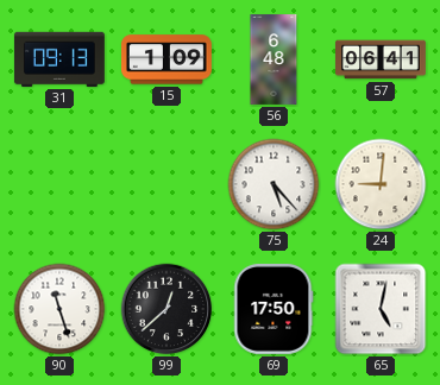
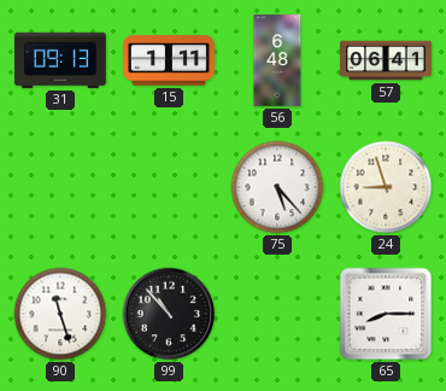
15: 1:09 -> 1:11 (169, 60)
24: 9:01 -> 8:57 (386, 187)
99: 12:38 -> 10:53 (169, 314)
69: 17:50 -> none (274, 309)
65: 5:02 -> 8:15 (386, 314)
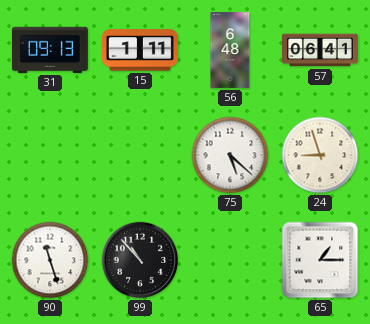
75: 5:23 -> 5:22 (230, 155)
65: 8:15 -> 1:15 (320, 260)
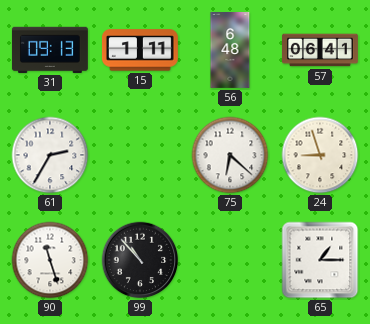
61: none -> 2:35 (50, 155)
75: 5:22 -> 6:22 (230, 155)
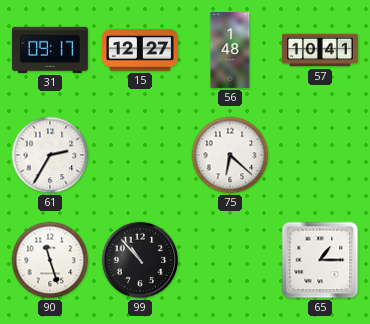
31: 09:13 -> 09:17 (50, 50)
15: 1:11 -> 12:27 (140, 50)
56: 6:48 -> 1:48 (230, 51)
57: 06:41 -> 10:41 (321, 50)
24: 8:57 -> none (320, 155)
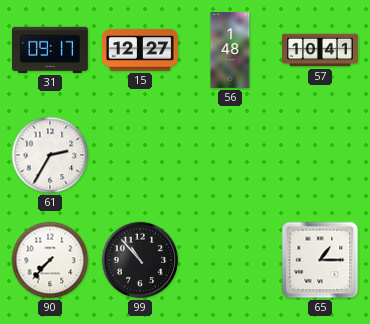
75: 6:22 -> none (230, 155)
90: 11:27 -> 7:37 (50, 260)
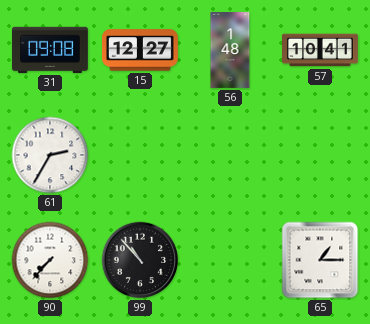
31: 09:17 -> 09:08 (50, 50)
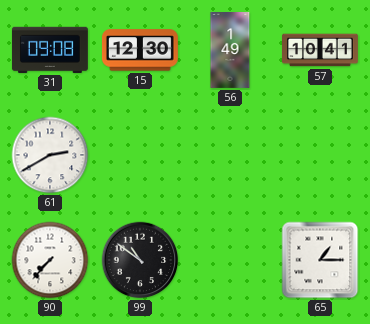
15: 12:27 -> 12:30 (140, 50)
56: 1:48 -> 1:49 (230, 51)
61: 2:35 -> 2:40 (50, 155)
99: 10:53 -> 10:51 (140, 260)
